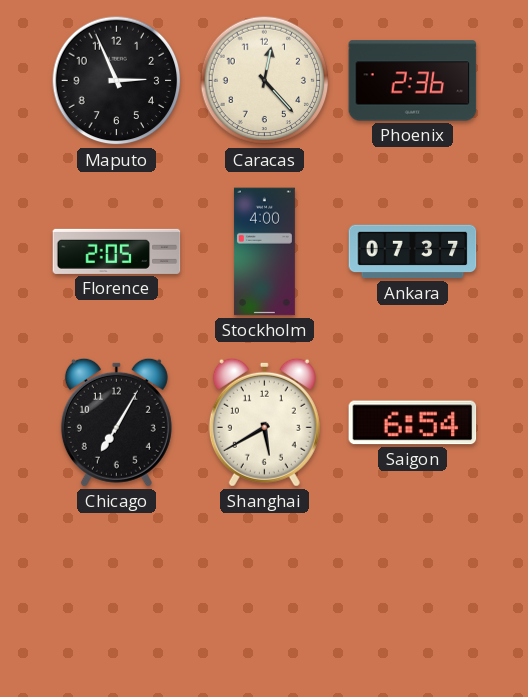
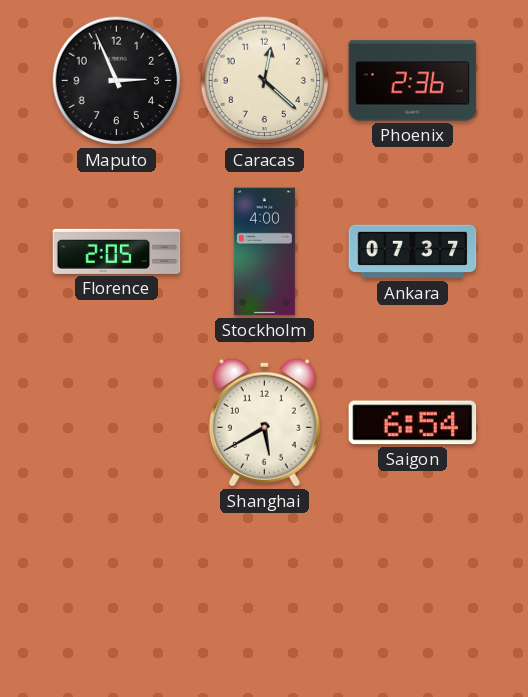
Caracas: 12:23 -> 12:22 (265, 81)
Chicago: 7:05 -> none (116, 422)
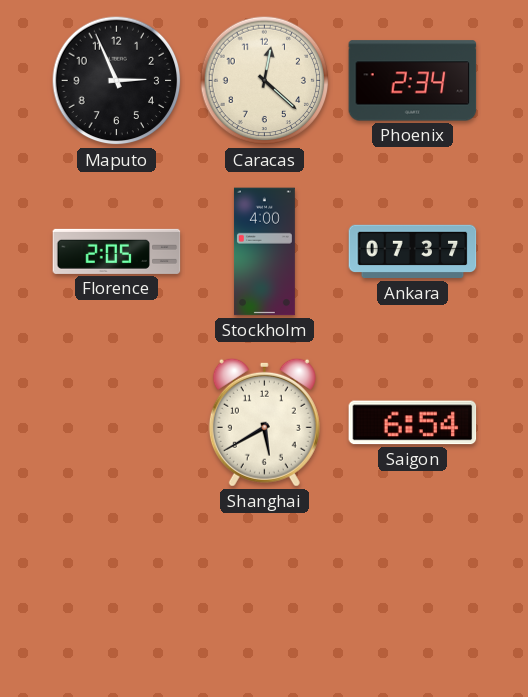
Phoenix: 2:36 -> 2:34 (413, 81)
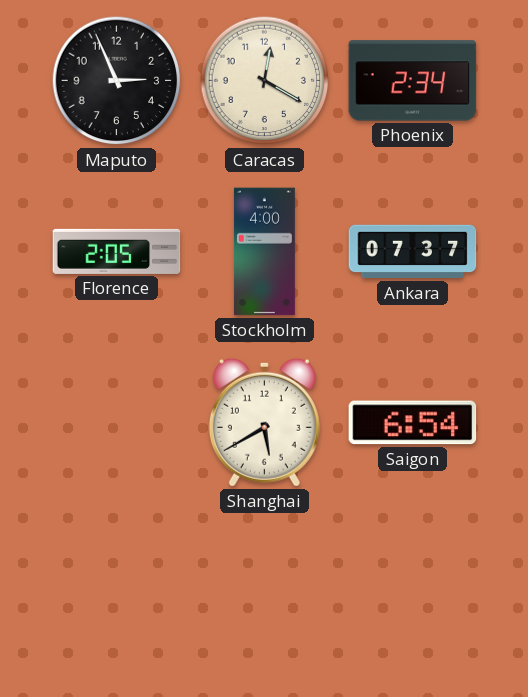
Caracas: 12:22 -> 12:20 (265, 81)
